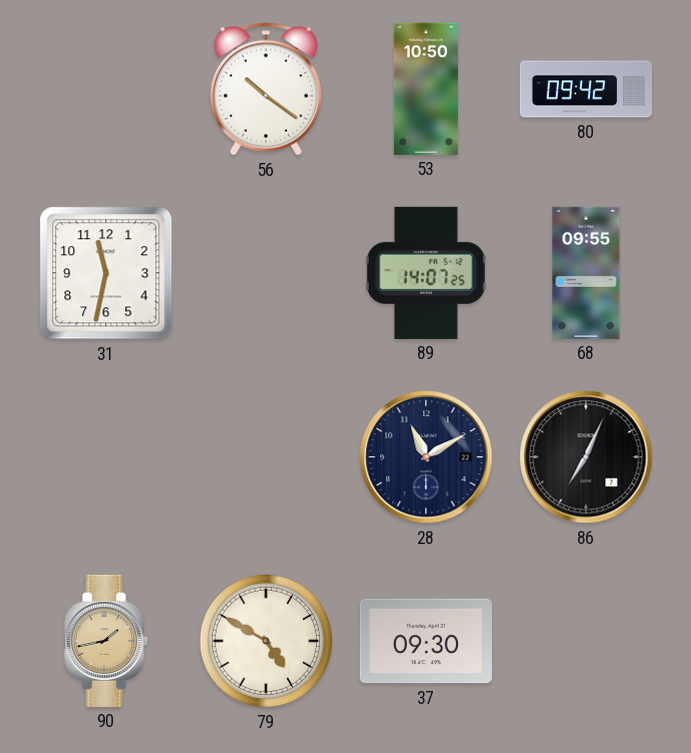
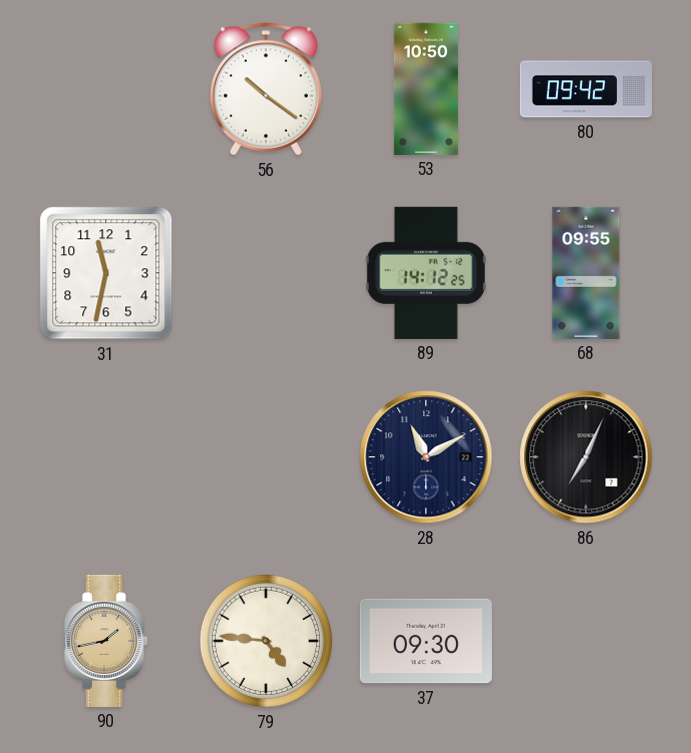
89: 14:07 -> 14:12 (426, 273)
79: 4:50 -> 4:46 (266, 641)
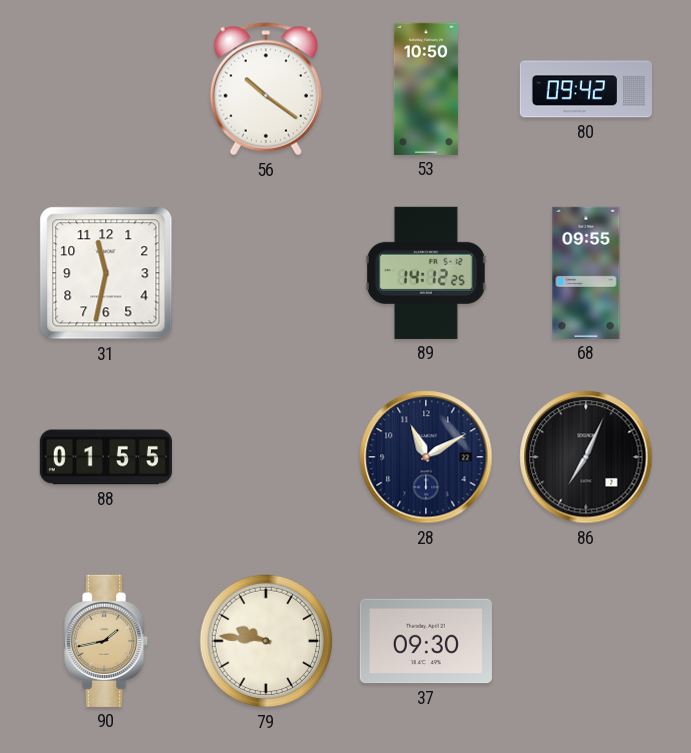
88: none -> 01:55 (106, 457)
79: 4:46 -> 9:46 (266, 641)
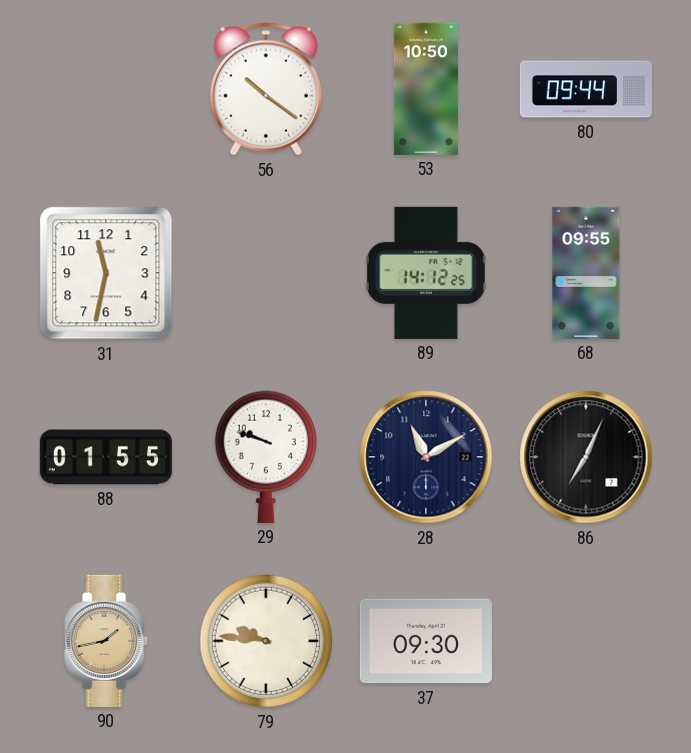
80: 09:42 -> 09:44 (586, 89)
29: none -> 9:48 (265, 457)
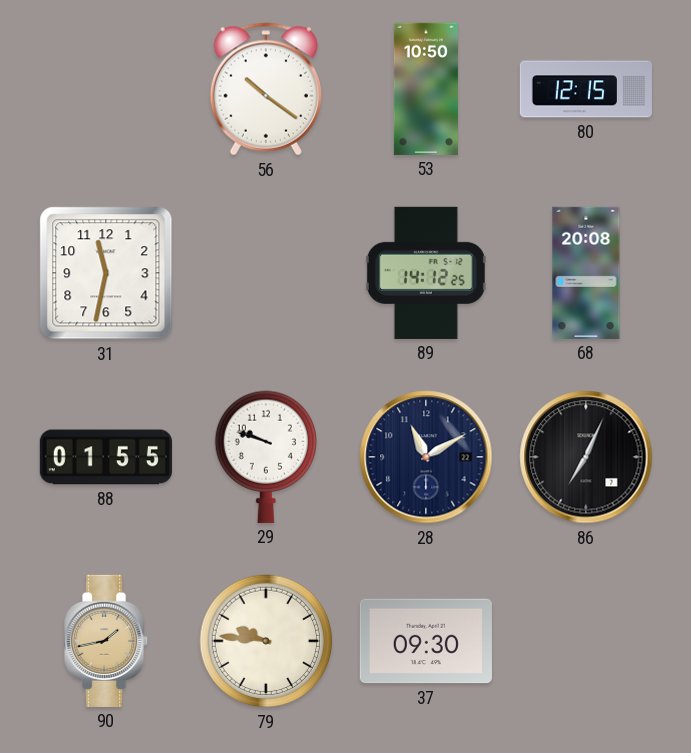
80: 09:44 -> 12:15 (586, 89)
68: 09:55 -> 20:08 (586, 273)
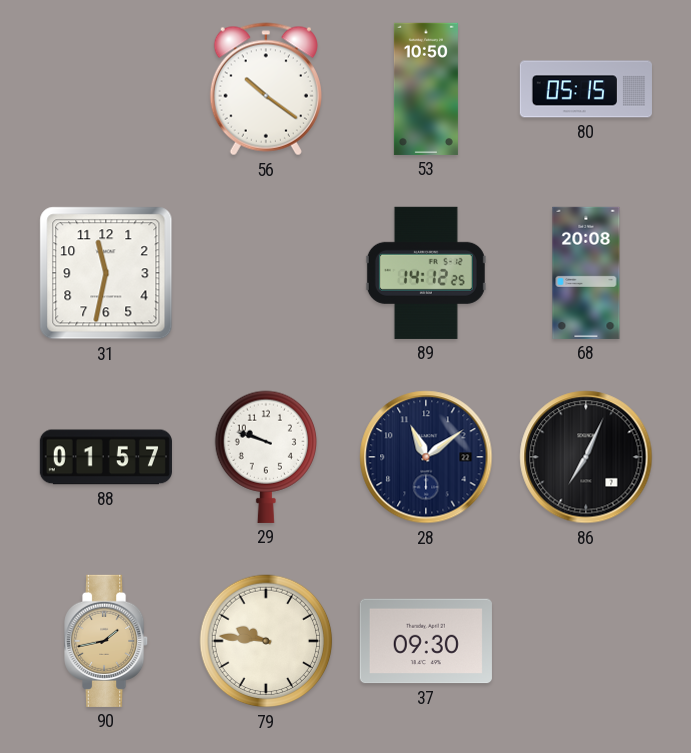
80: 12:15 -> 05:15 (586, 89)
88: 01:55 -> 01:57 (106, 457)
28: 11:10 -> 11:09 (426, 457)
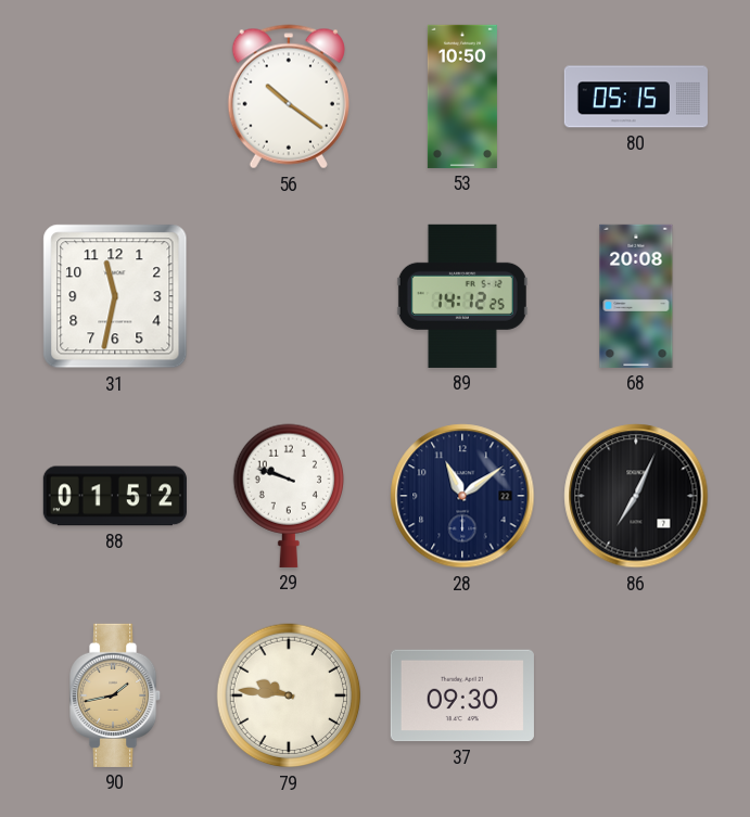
88: 01:57 -> 01:52 (115, 496)
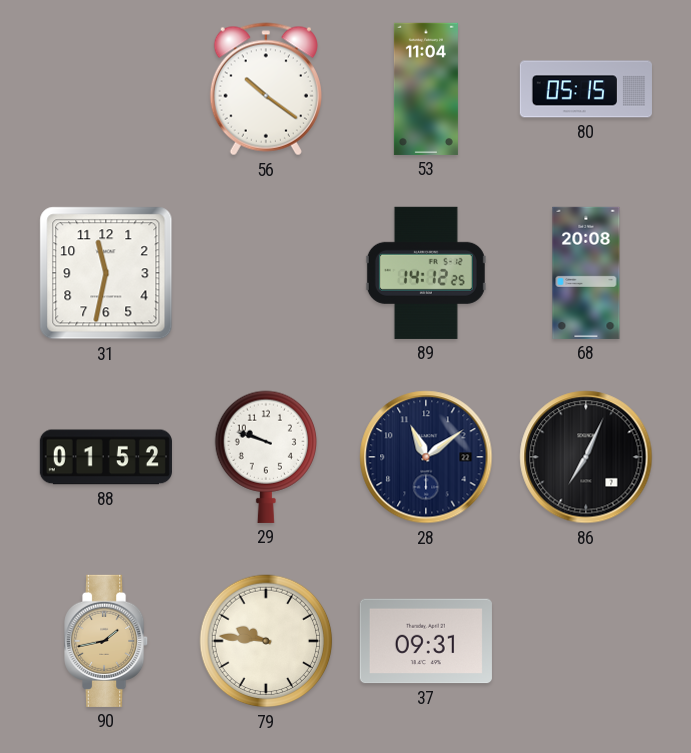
53: 10:50 -> 11:04 (426, 89)
37: 09:30 -> 09:31 (426, 641)
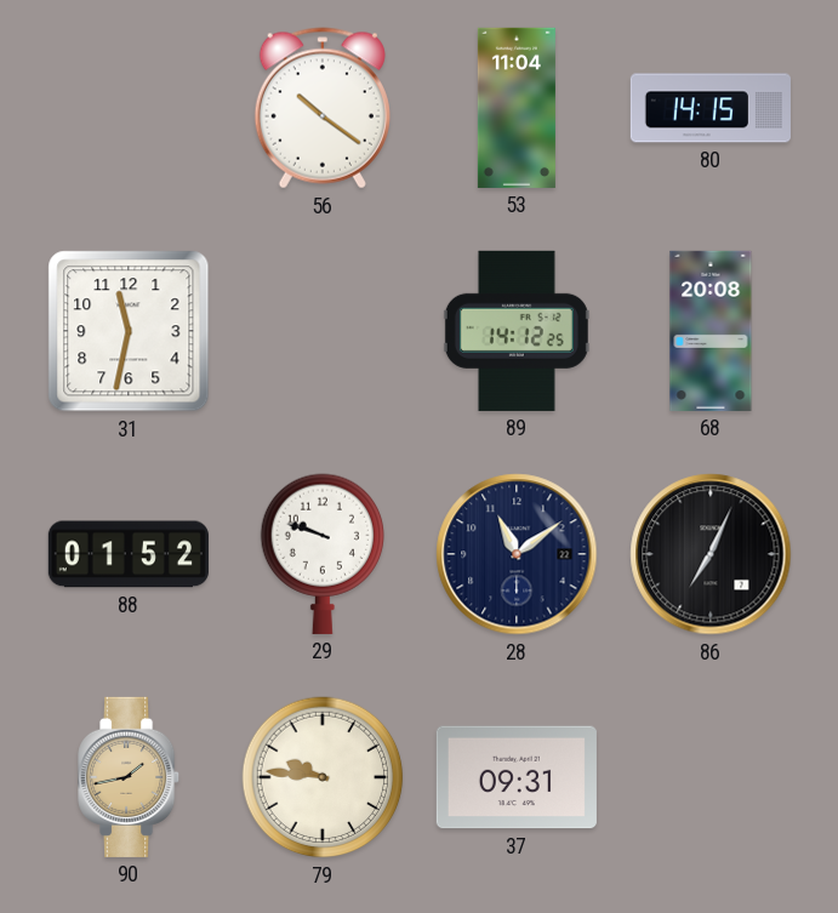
80: 05:15 -> 14:15 (711, 108)
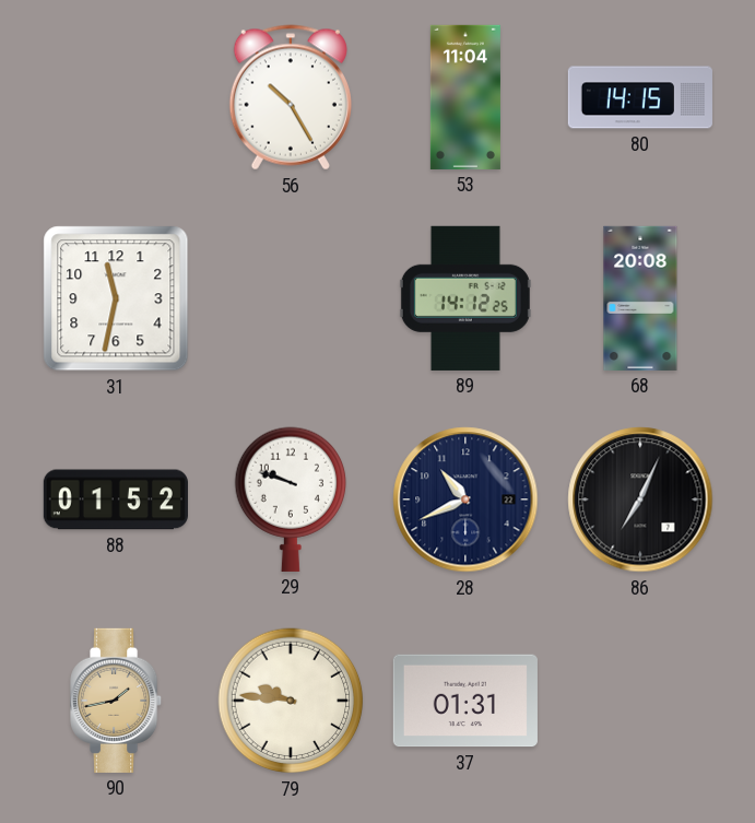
56: 10:21 -> 10:25 (291, 97)
28: 11:09 -> 10:41 (465, 499)
37: 09:31 -> 01:31 (465, 701)
